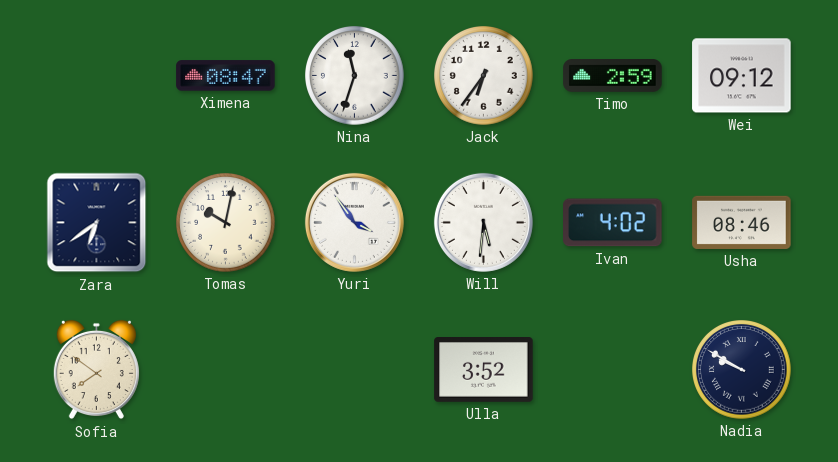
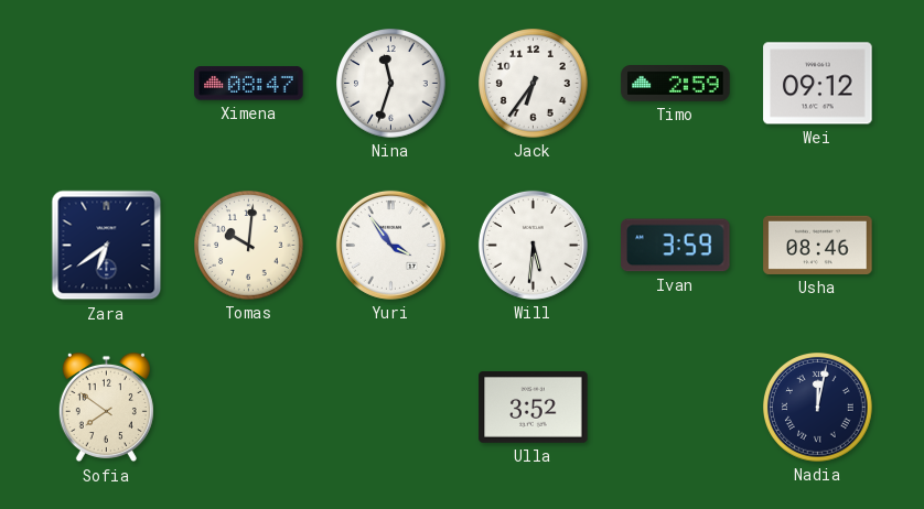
Tomas: 10:02 -> 10:01 (249, 246)
Ivan: 4:02 -> 3:59 (676, 246)
Nadia: 9:50 -> 12:02 (818, 408)
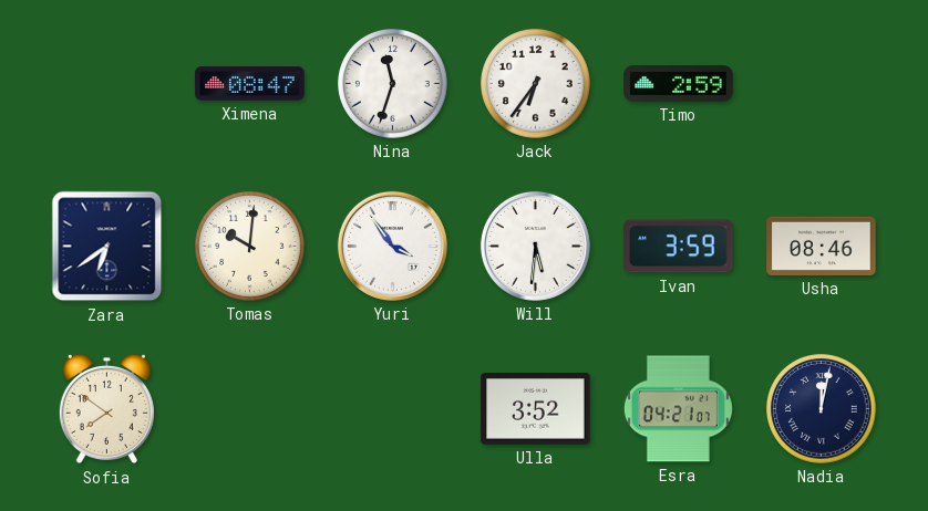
Wei: 09:12 -> none (818, 84)
Esra: none -> 04:21 (678, 409)
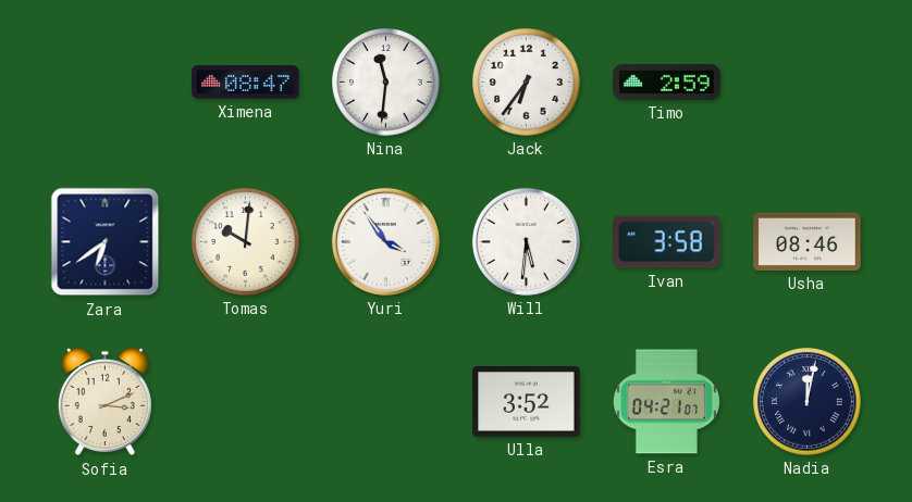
Nina: 11:33 -> 11:31 (386, 83)
Ivan: 3:59 -> 3:58 (667, 242)
Sofia: 7:51 -> 3:11 (104, 402)
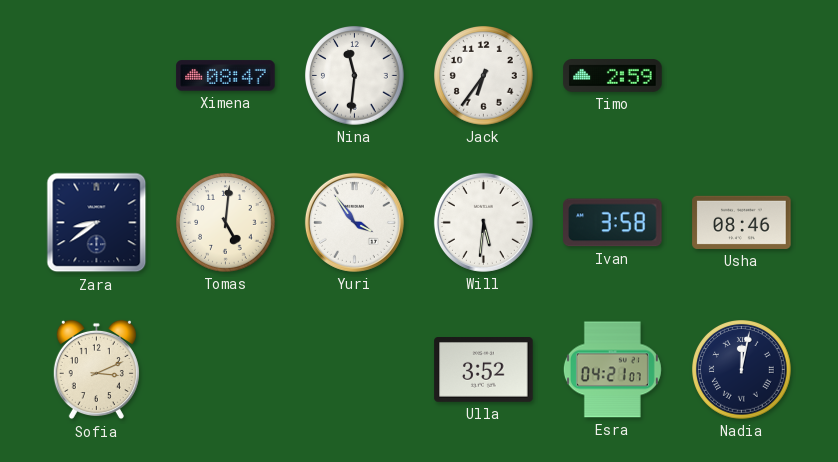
Zara: 6:39 -> 8:39 (97, 223)
Tomas: 10:01 -> 5:01 (226, 223)
